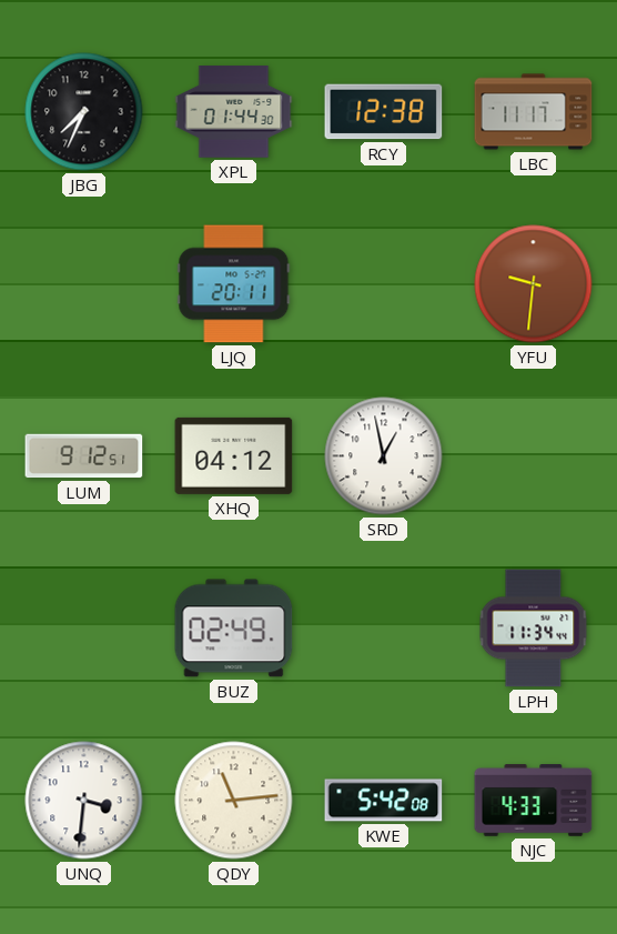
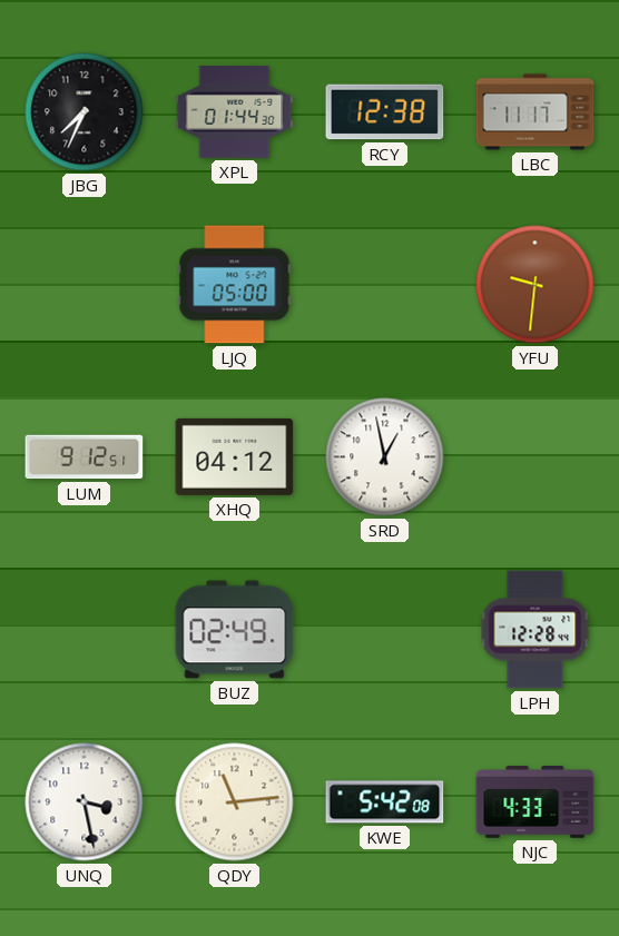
LJQ: 20:11 -> 05:00 (235, 285)
LPH: 11:34 -> 12:28 (536, 630)
UNQ: 3:31 -> 3:28 (85, 802)
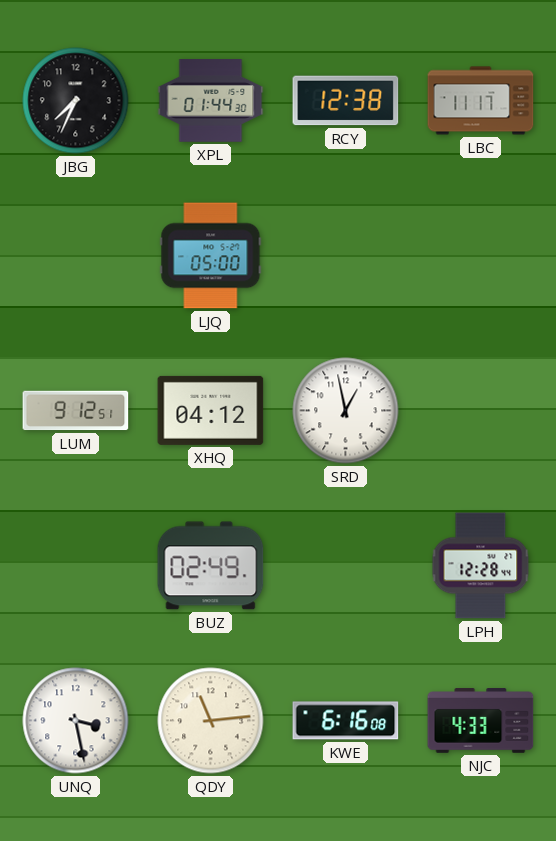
YFU: 9:31 -> none (536, 285)
KWE: 5:42 -> 6:16 (346, 721)
